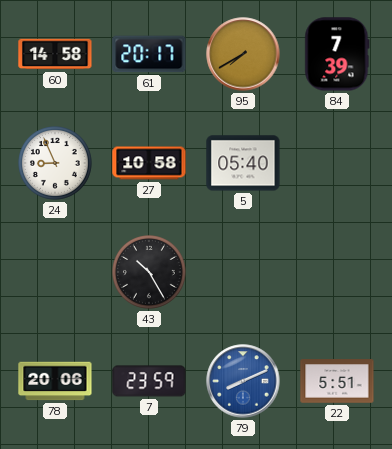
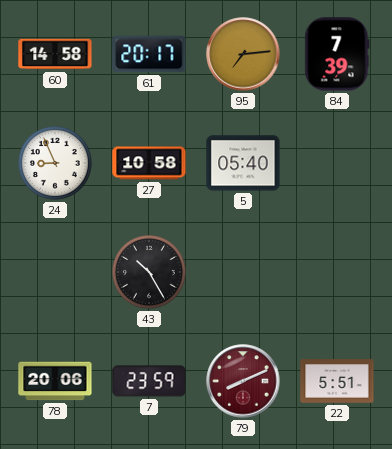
95: 7:40 -> 7:14 (243, 54)
79 dial: blue -> burgundy (243, 381)
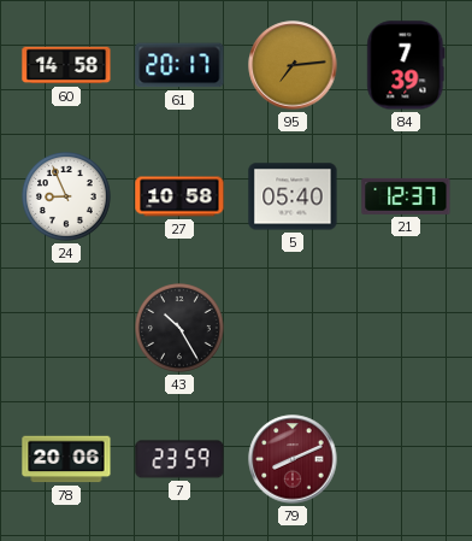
21: none -> 12:37 (406, 196)
22: 5:51 -> none (337, 381)
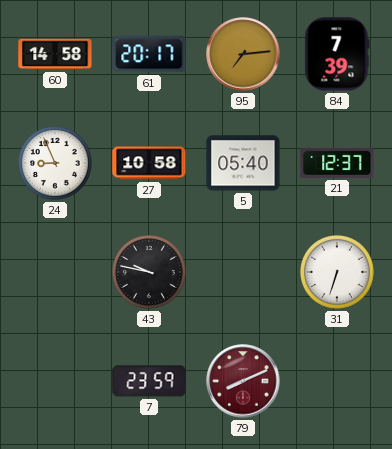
43: 10:25 -> 9:47 (150, 273)
31: none -> 6:33 (338, 273)
78: 20:06 -> none (66, 459)
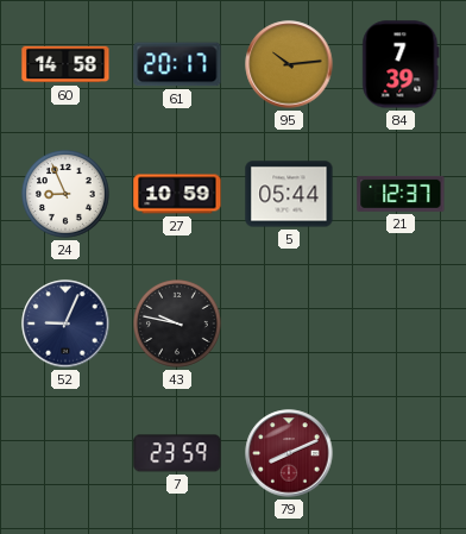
95: 7:14 -> 10:14 (289, 64)
27: 10:58 -> 10:59 (177, 194)
5: 05:40 -> 05:44 (289, 194)
52: none -> 9:04 (65, 323)
31: 6:33 -> none (338, 273)
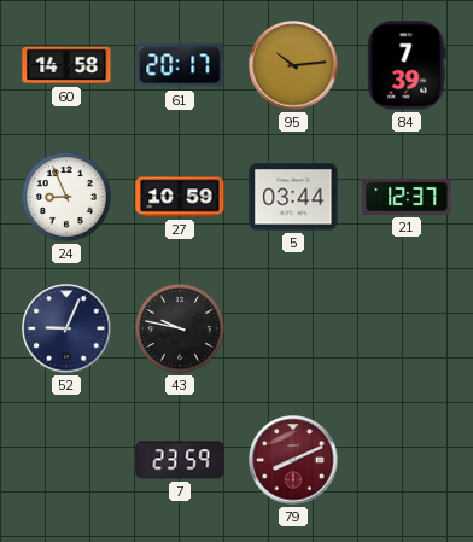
5: 05:44 -> 03:44 (293, 197)
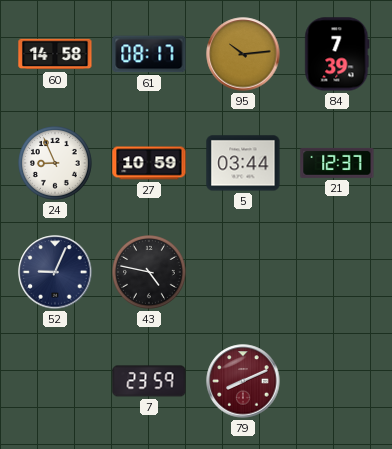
61: 20:17 -> 08:17 (149, 54)
43: 9:47 -> 4:47 (150, 273)
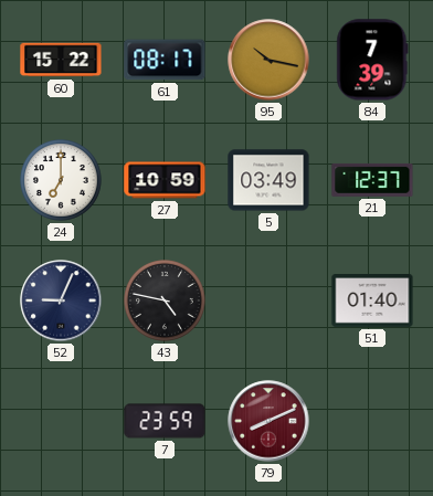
60: 14:58 -> 15:22 (61, 60)
95: 10:14 -> 10:17 (268, 60)
24: 8:56 -> 7:00 (62, 181)
5: 03:44 -> 03:49 (268, 180)
51: none -> 01:40 (372, 302)
